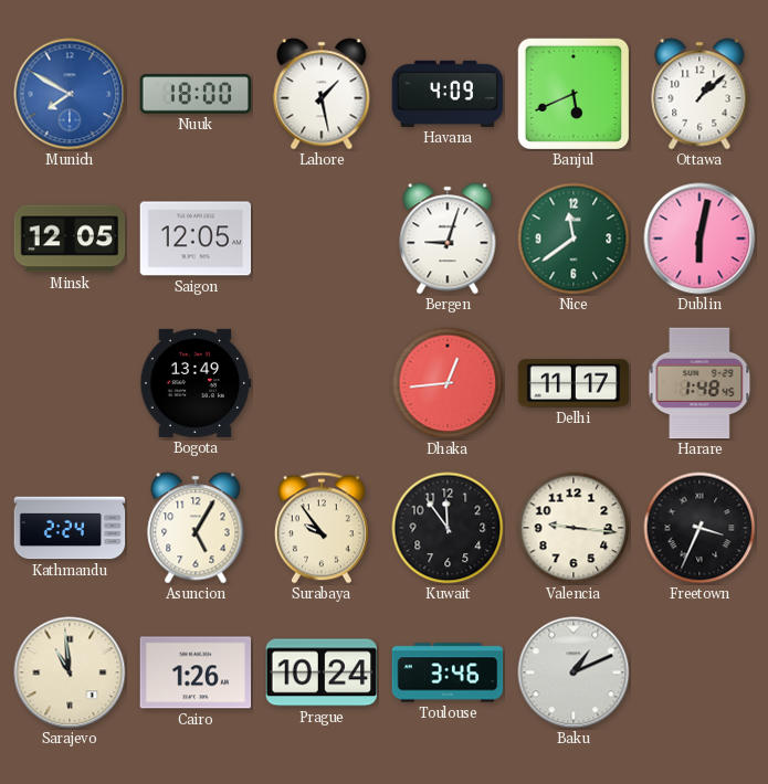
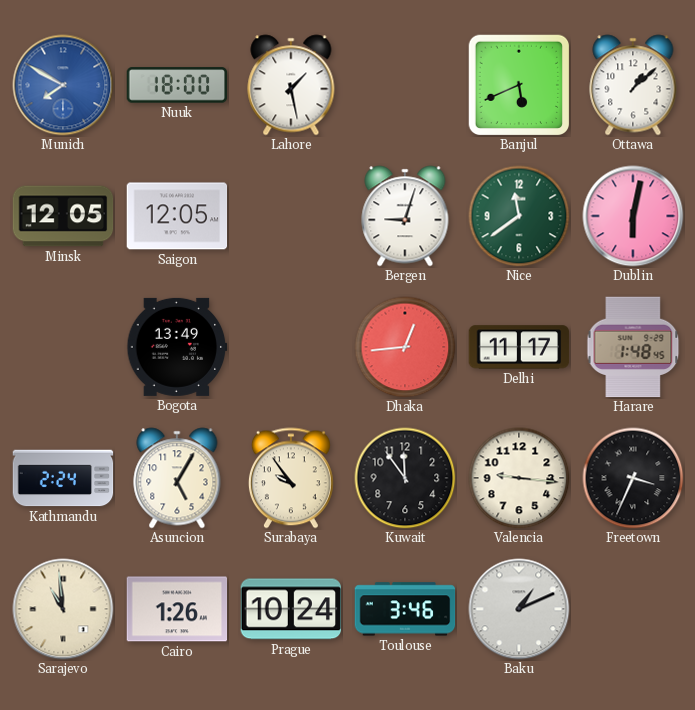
Havana: 4:09 -> none (448, 94)
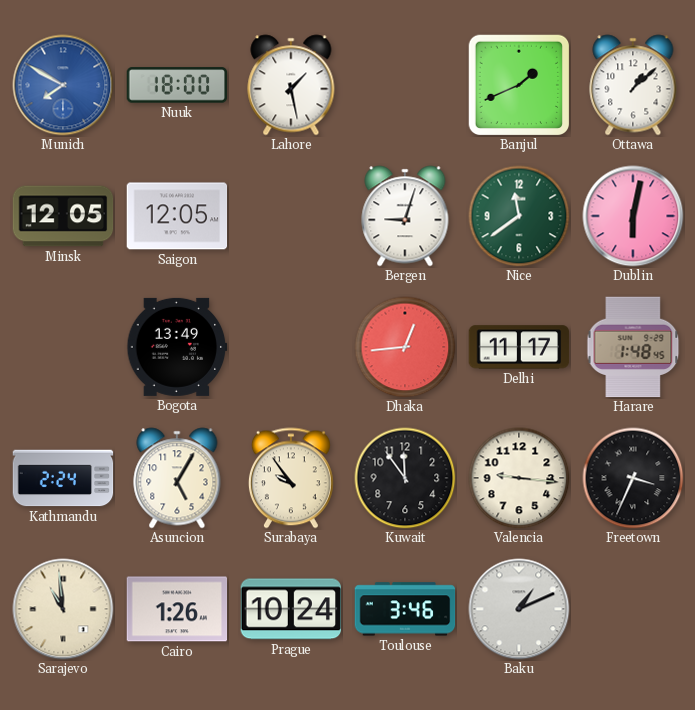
Banjul: 5:41 -> 1:41 (519, 85)
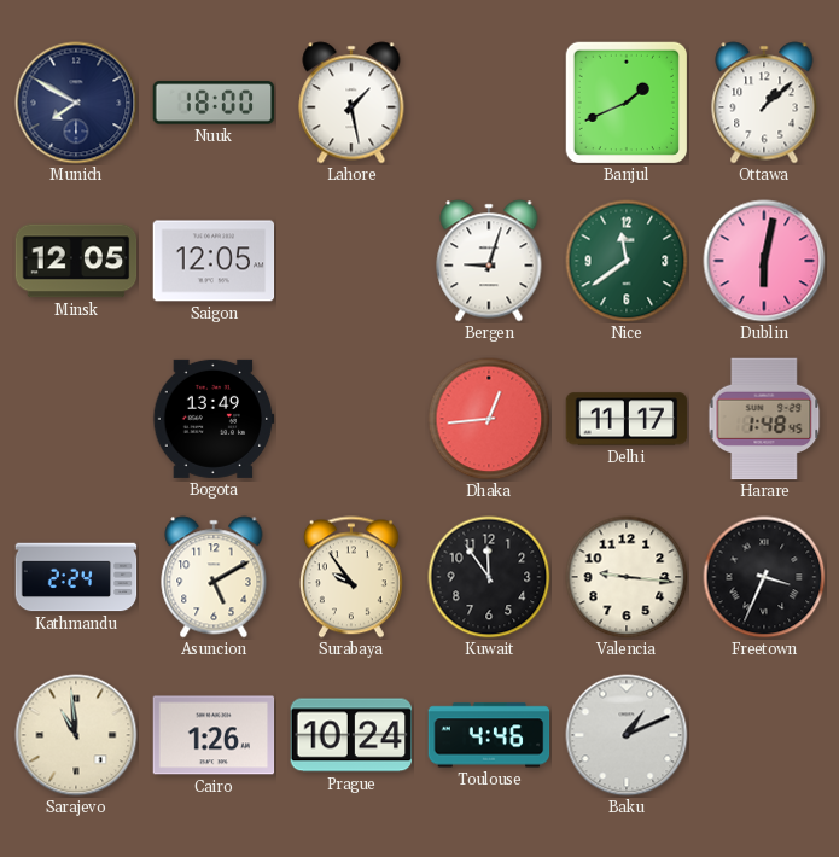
Munich dial: blue -> navy (76, 103)
Asuncion: 5:05 -> 5:10 (214, 577)
Toulouse: 3:46 -> 4:46 (489, 735)
